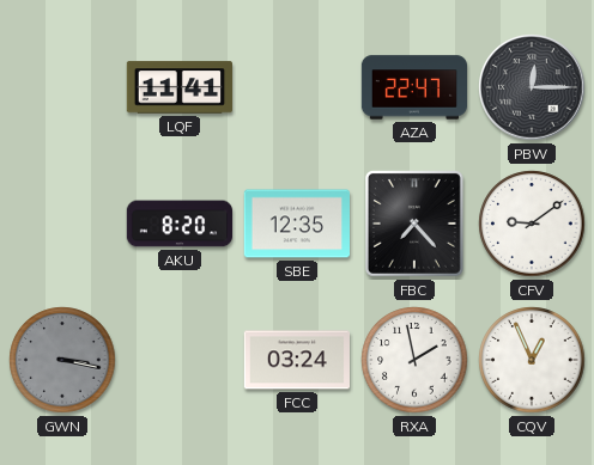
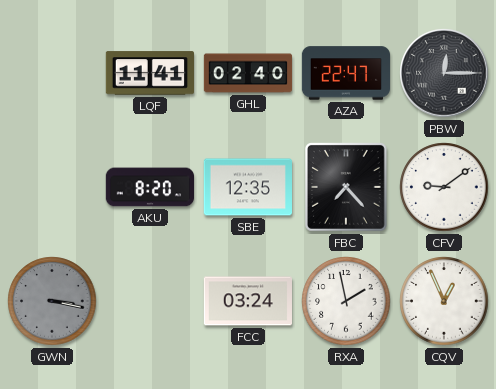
GHL: none -> 02:40 (248, 73)
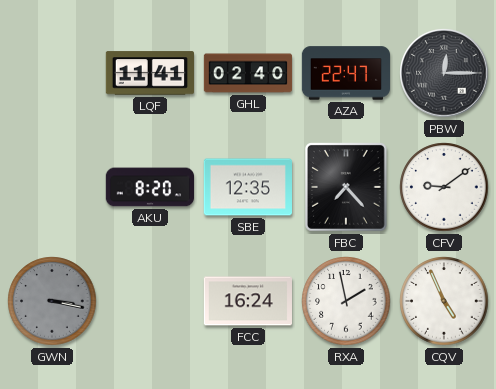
FCC: 03:24 -> 16:24 (247, 301)
CQV: 12:56 -> 4:56 (444, 301)
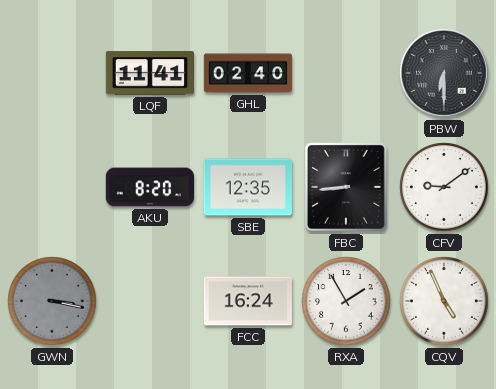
AZA: 22:47 -> none (346, 73)
PBW: 12:15 -> 6:30 (444, 73)
FBC: 7:23 -> 8:44 (346, 188)
RXA: 1:58 -> 1:55 (346, 301)
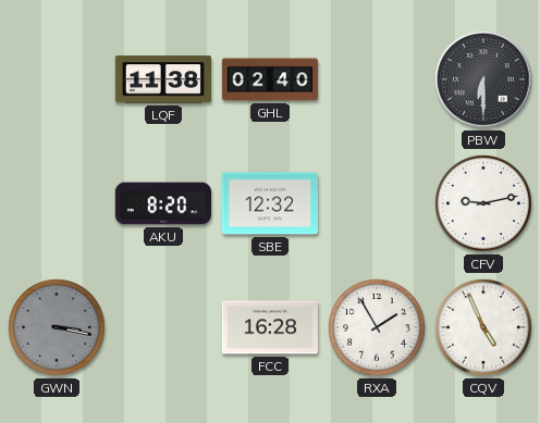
LQF: 11:41 -> 11:38 (162, 79)
SBE: 12:35 -> 12:32 (269, 203)
FBC: 8:44 -> none (346, 188)
CFV: 9:09 -> 9:13 (483, 203)
FCC: 16:24 -> 16:28 (269, 327)
